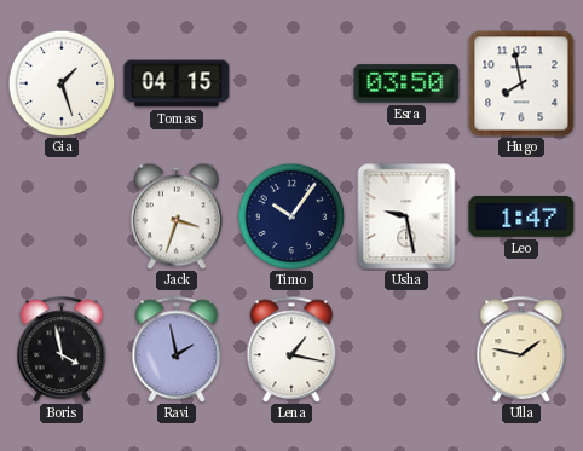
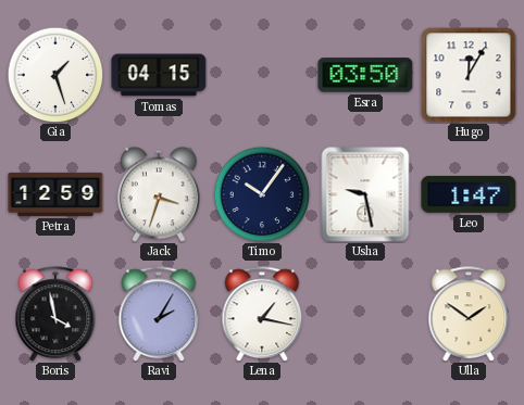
Hugo: 7:58 -> 12:05 (469, 75)
Petra: none -> 12:59 (55, 194)
Ravi: 1:58 -> 2:05 (159, 314)
Ulla: 1:47 -> 1:51 (469, 314)
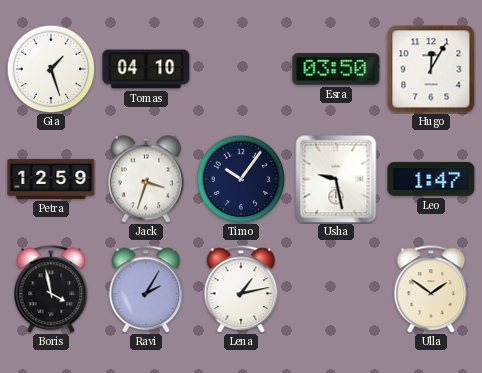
Tomas: 04:15 -> 04:10 (146, 69)
Lena: 1:17 -> 1:13 (241, 289)
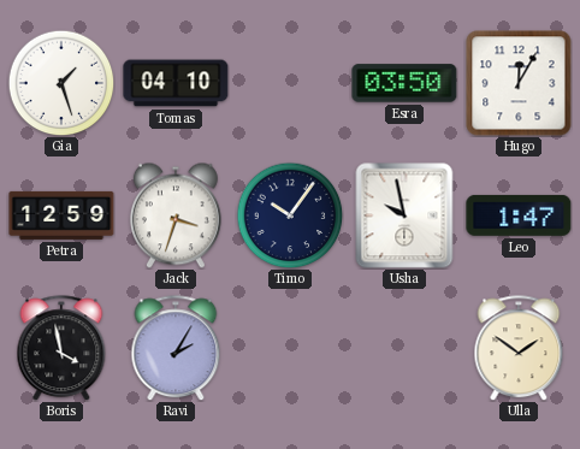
Usha: 9:28 -> 9:58 (404, 215)
Lena: 1:13 -> none (241, 289)
